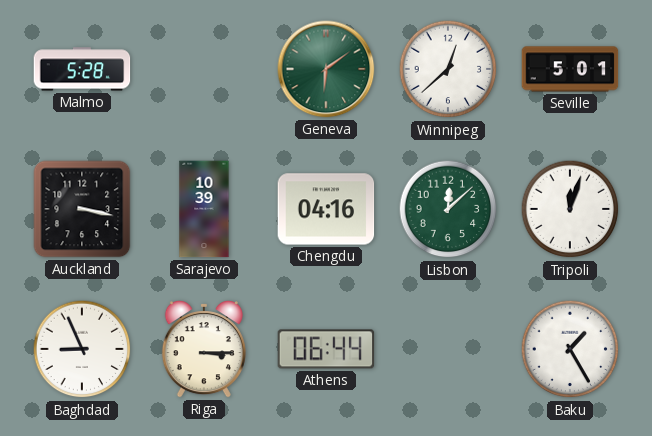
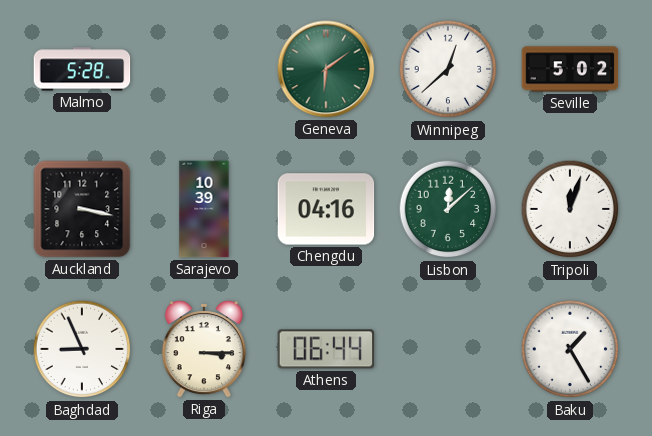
Seville: 5:01 -> 5:02 (570, 69)
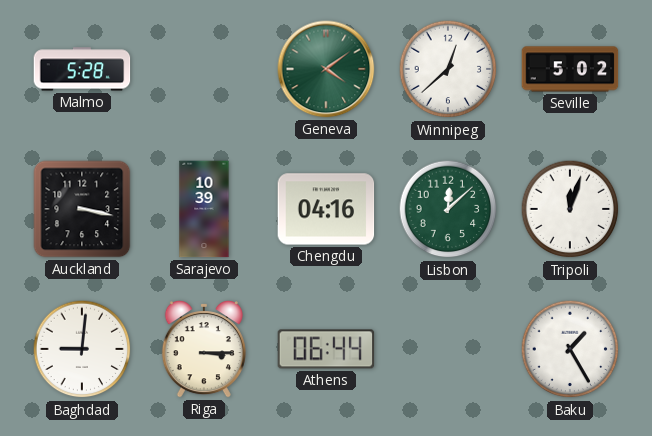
Geneva: 6:09 -> 4:09 (326, 69)
Baghdad: 8:56 -> 9:01 (82, 349)
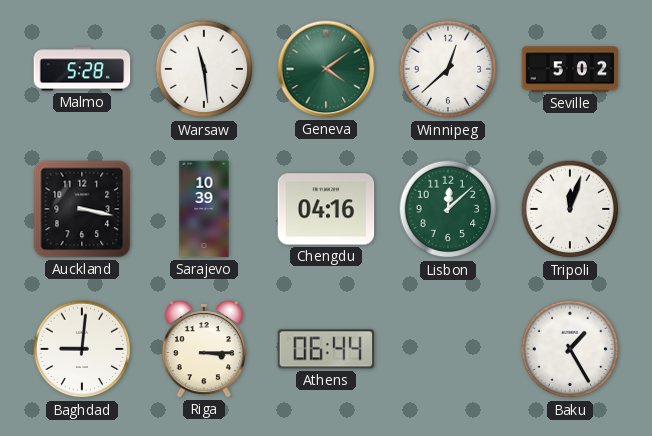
Warsaw: none -> 11:29 (204, 69)
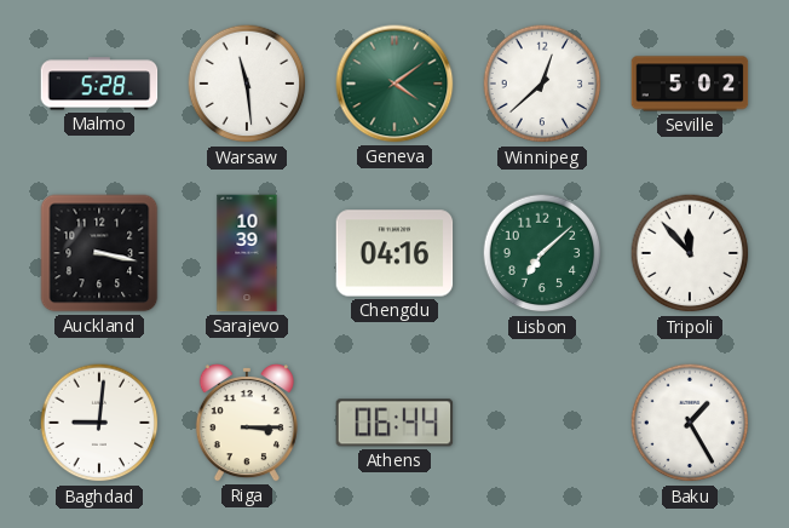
Lisbon: 12:08 -> 7:08 (542, 253)
Tripoli: 12:03 -> 11:53 (690, 253)
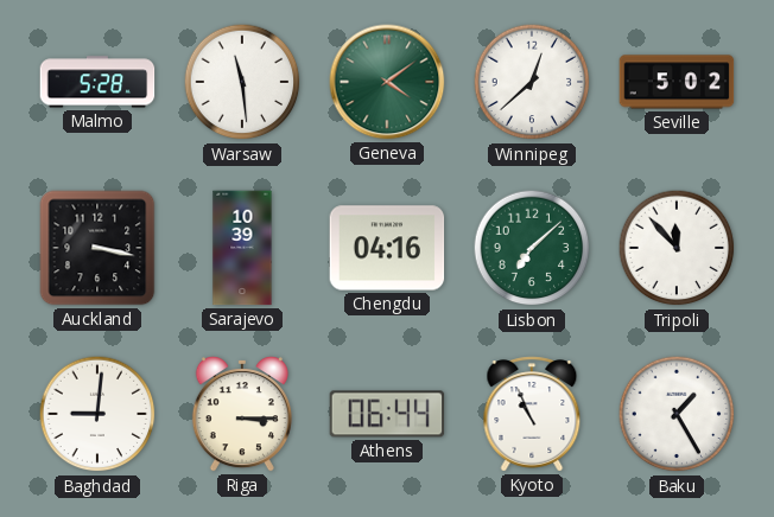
Kyoto: none -> 10:56 (532, 414)
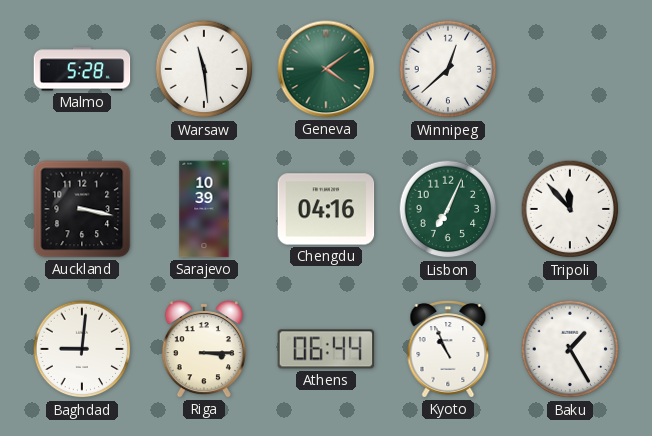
Seville: 5:02 -> none (677, 82)
Lisbon: 7:08 -> 7:04 (448, 209)
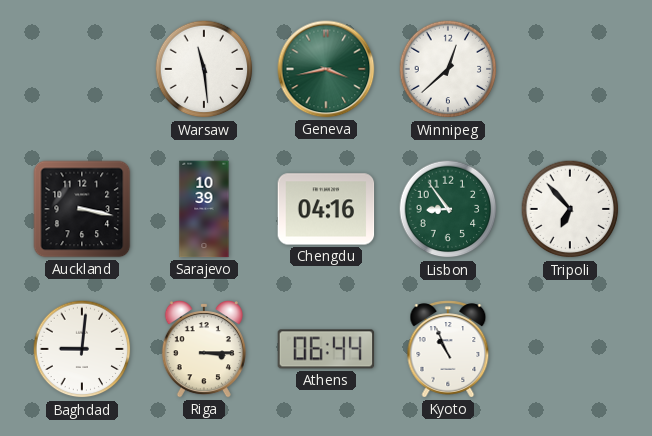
Malmo: 5:28 -> none (82, 69)
Geneva: 4:09 -> 3:43 (326, 69)
Lisbon: 7:04 -> 8:54 (448, 209)
Tripoli: 11:53 -> 6:53 (570, 209)
Baku: 1:25 -> none (570, 349)
